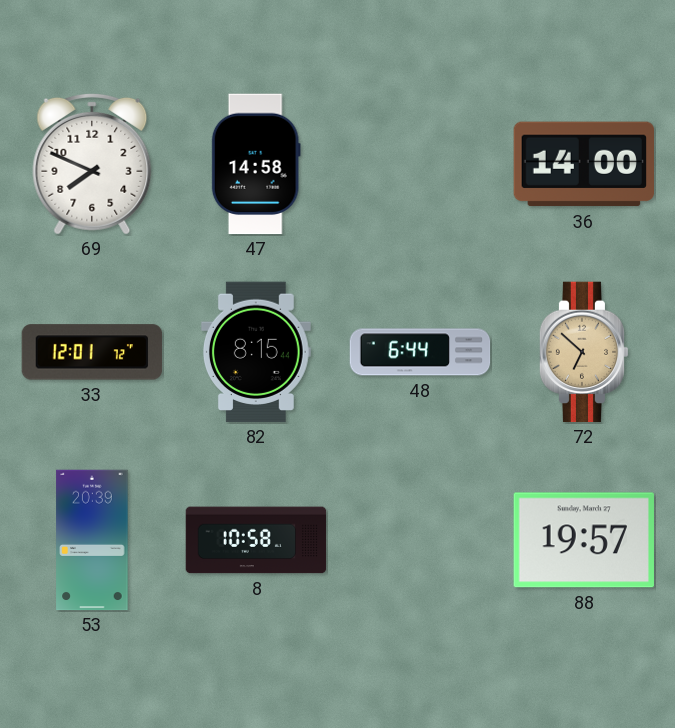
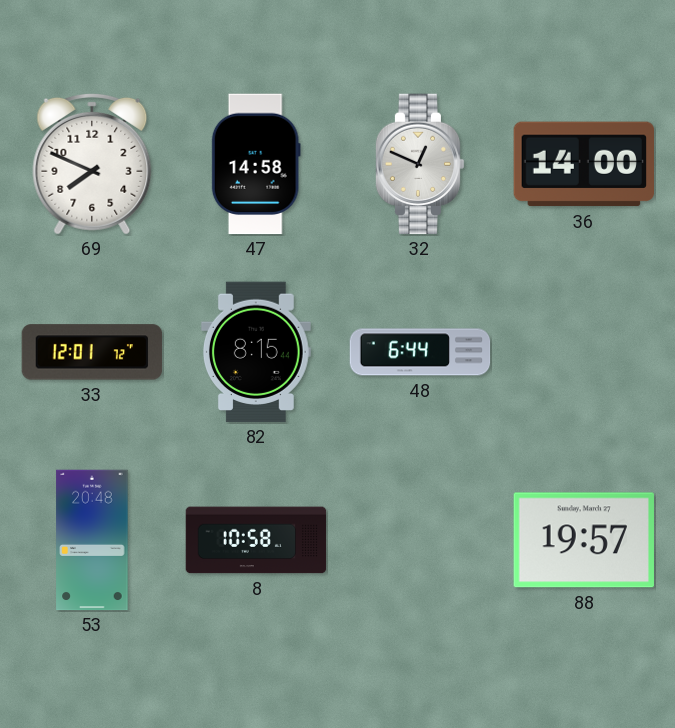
32: none -> 12:49 (420, 164)
72: 6:52 -> none (584, 352)
53: 20:39 -> 20:48 (92, 540)
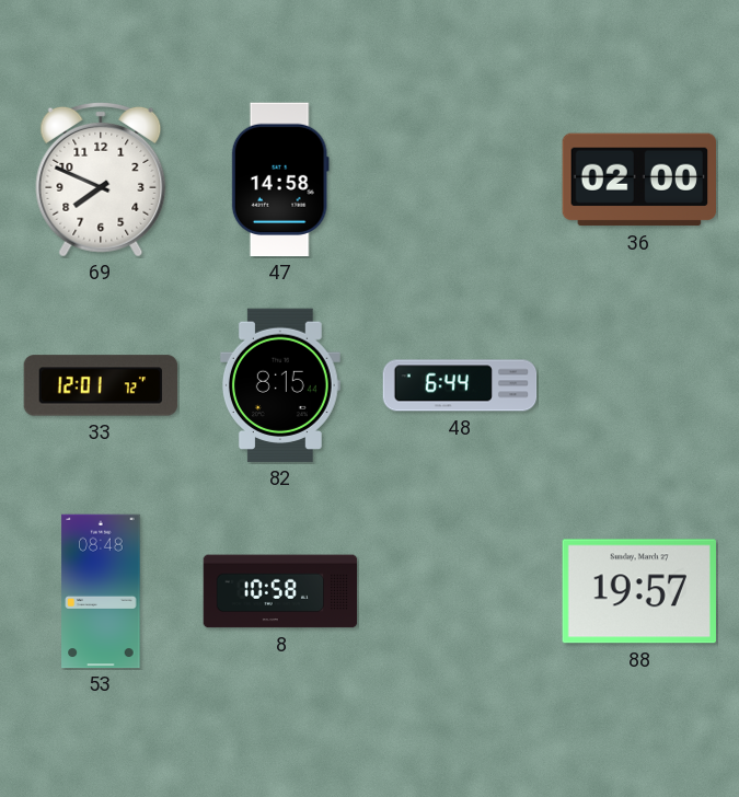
32: 12:49 -> none (420, 164)
36: 14:00 -> 02:00 (638, 180)
53: 20:48 -> 08:48 (101, 591)
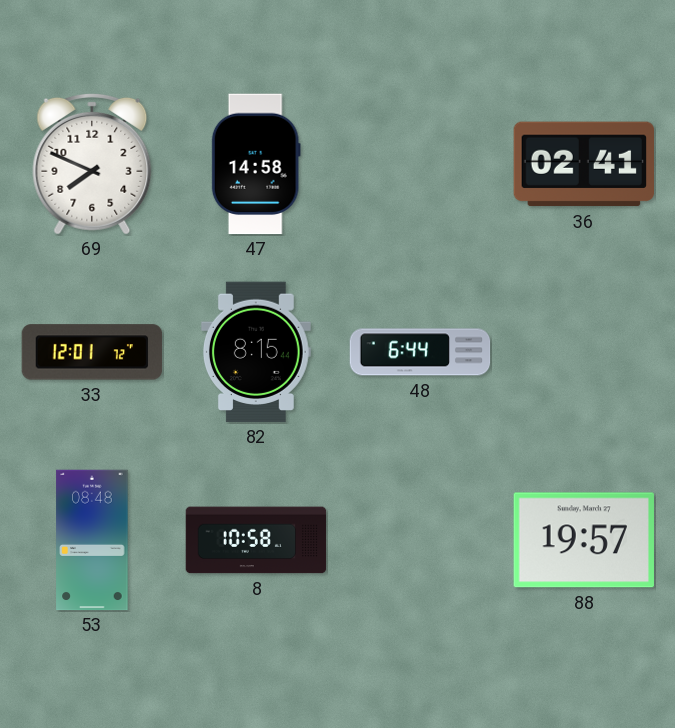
36: 02:00 -> 02:41 (583, 164)
